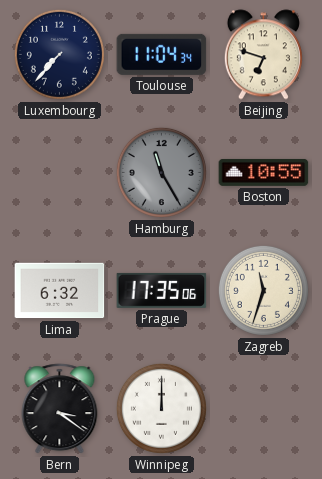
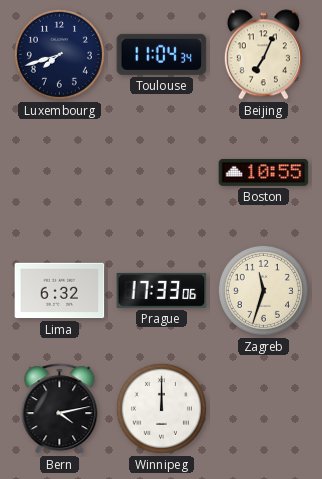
Luxembourg: 7:37 -> 7:42 (59, 54)
Beijing: 6:48 -> 7:04 (263, 55)
Hamburg: 11:25 -> none (161, 172)
Prague: 17:35 -> 17:33 (162, 290)
Bern: 3:21 -> 4:13 (60, 409)
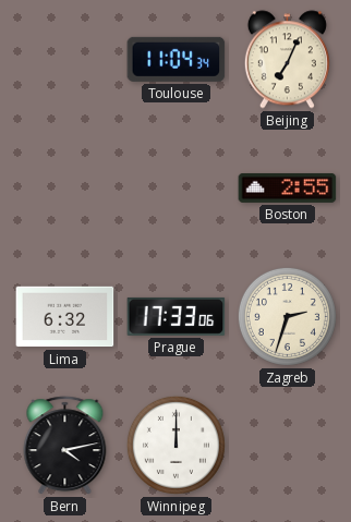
Luxembourg: 7:42 -> none (59, 54)
Boston: 10:55 -> 2:55 (288, 187)
Zagreb: 11:33 -> 2:33 (287, 316)
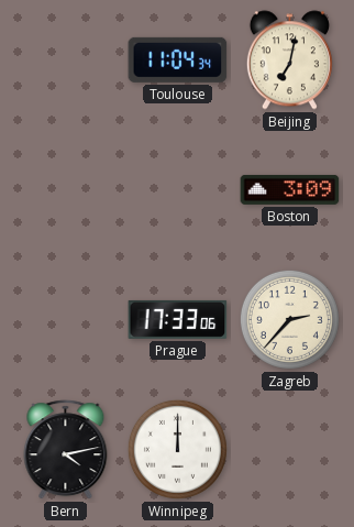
Beijing: 7:04 -> 7:02 (289, 61)
Boston: 2:55 -> 3:09 (290, 189)
Lima: 6:32 -> none (65, 317)
Zagreb: 2:33 -> 2:37 (289, 319)
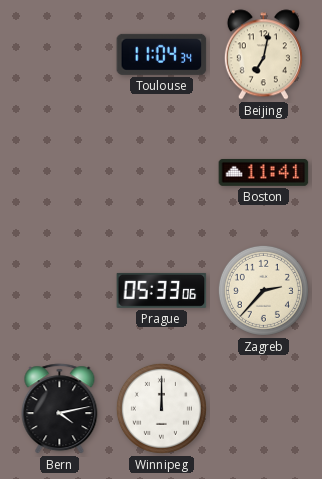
Boston: 3:09 -> 11:41 (264, 172)
Prague: 17:33 -> 05:33 (162, 290)
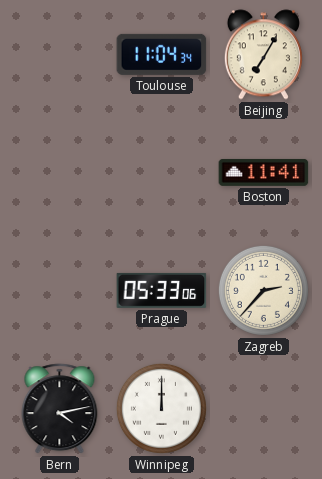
Beijing: 7:02 -> 7:05 (263, 55)
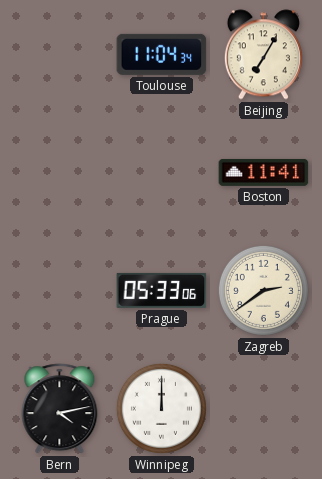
Zagreb: 2:37 -> 2:39 (263, 290)
